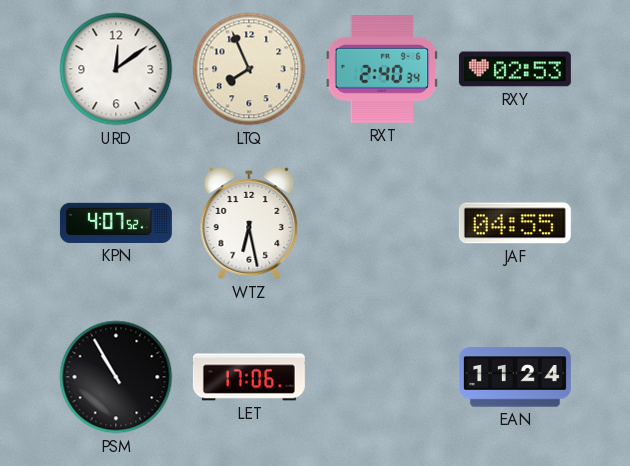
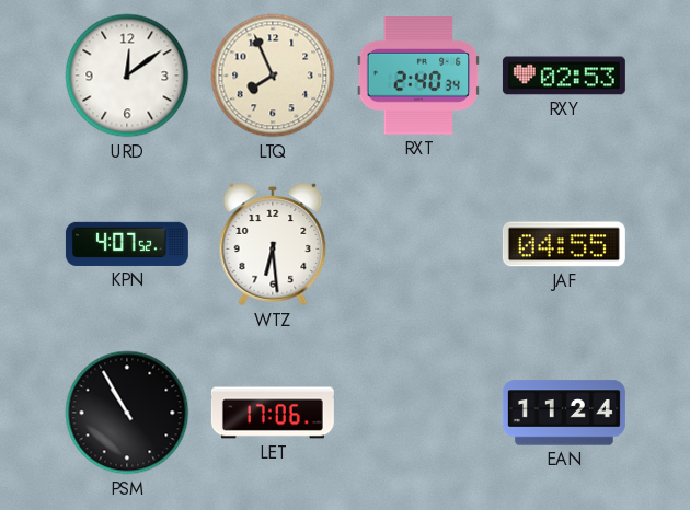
WTZ: 6:28 -> 6:29 (273, 244)
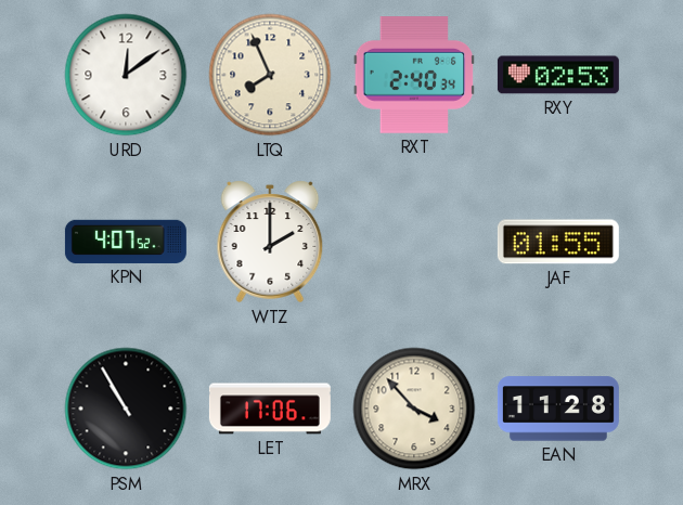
WTZ: 6:29 -> 2:00 (270, 242)
JAF: 04:55 -> 01:55 (558, 242)
MRX: none -> 3:53 (414, 409)
EAN: 11:24 -> 11:28 (558, 409)
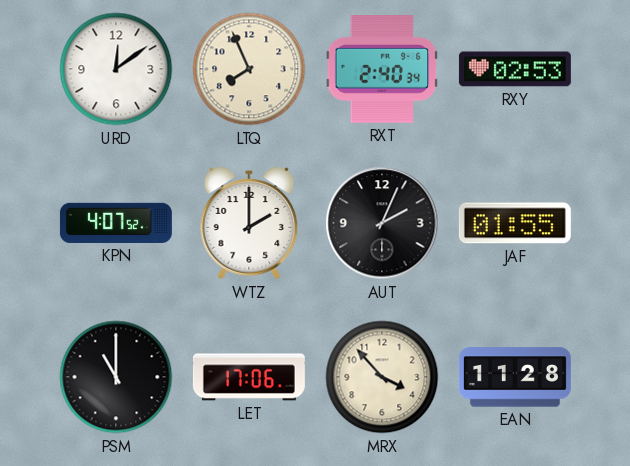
AUT: none -> 2:04 (382, 223)
PSM: 10:55 -> 11:00 (116, 377)
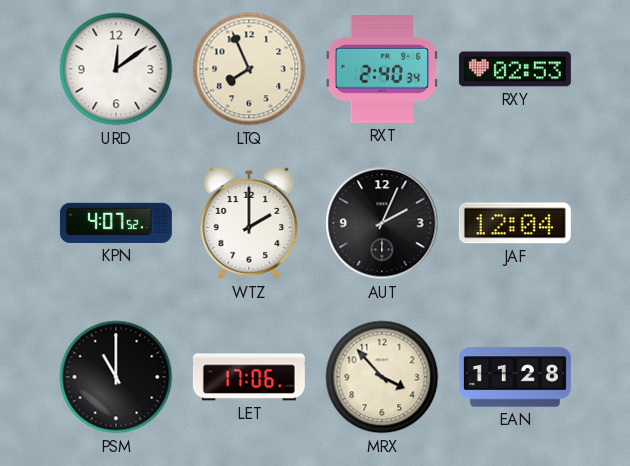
JAF: 01:55 -> 12:04 (515, 223)
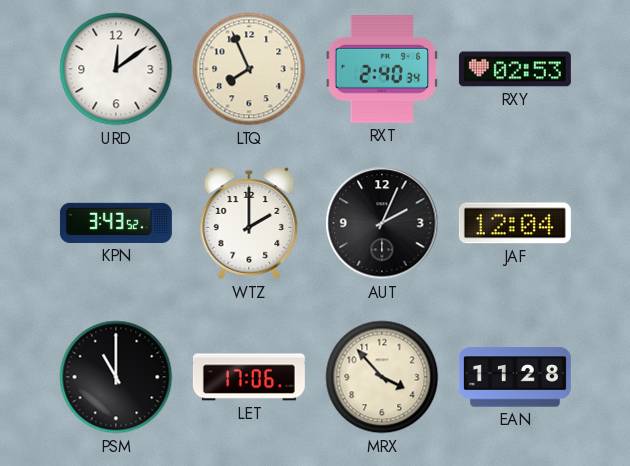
KPN: 4:07 -> 3:43 (116, 223)
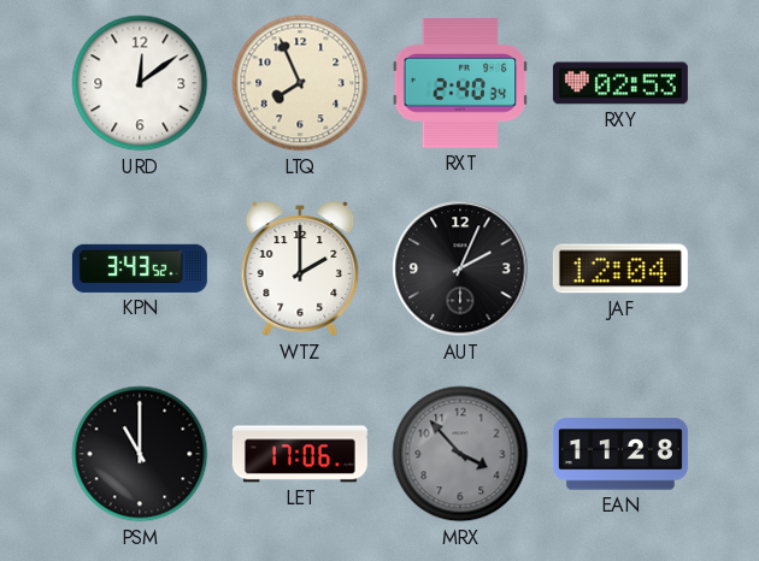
MRX dial: cream -> grey (460, 454)
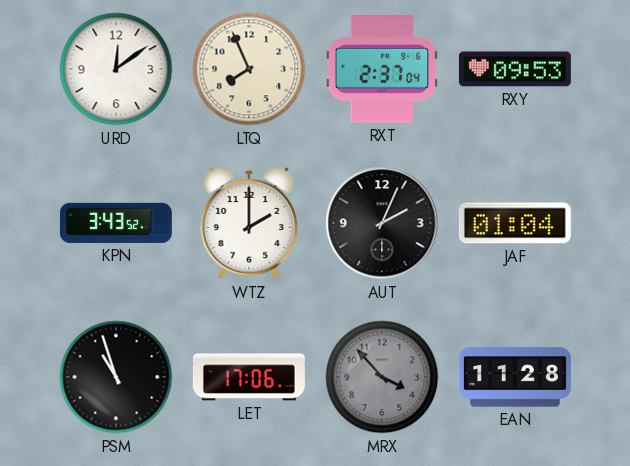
RXT: 2:40 -> 2:37 (382, 70)
RXY: 02:53 -> 09:53 (515, 69)
JAF: 12:04 -> 01:04 (515, 223)
PSM: 11:00 -> 10:57 (116, 377)
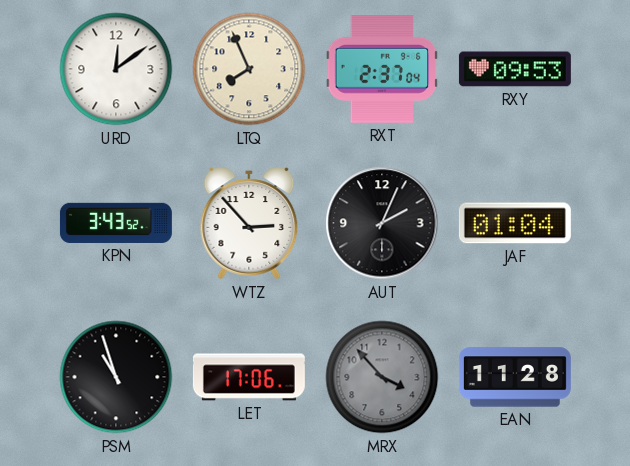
WTZ: 2:00 -> 2:53 (249, 223)
